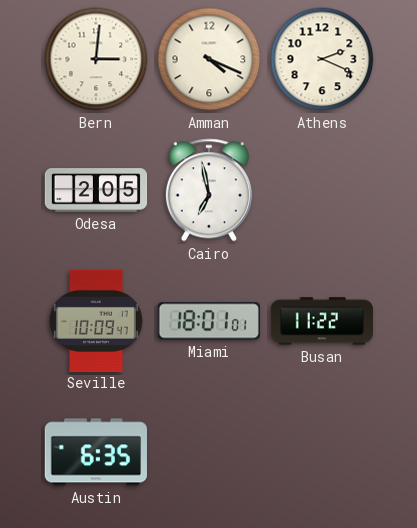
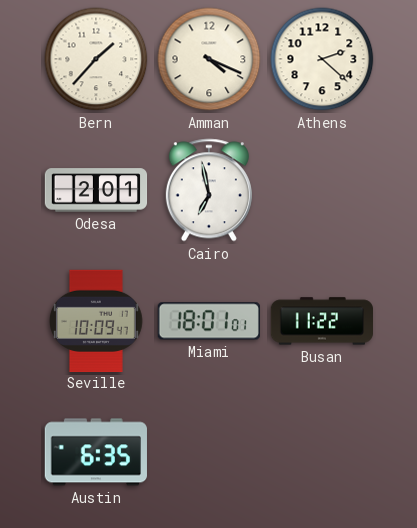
Bern: 3:01 -> 1:37 (96, 59)
Athens: 2:19 -> 2:22 (322, 59)
Odesa: 2:05 -> 2:01 (96, 190)
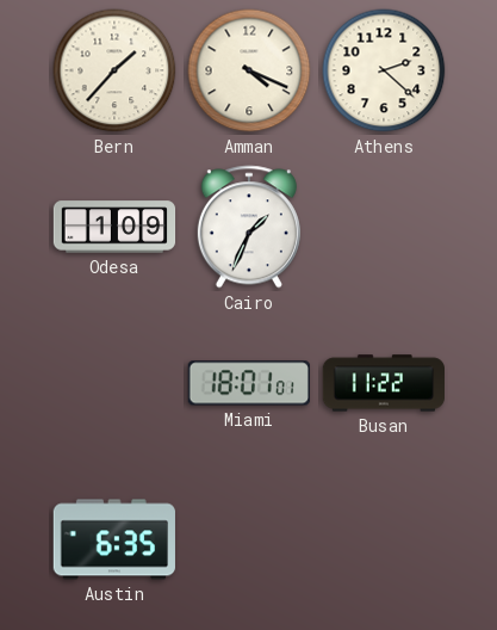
Odesa: 2:01 -> 1:09 (114, 227)
Cairo: 6:58 -> 1:34 (249, 227)
Seville: 10:09 -> none (96, 320)
